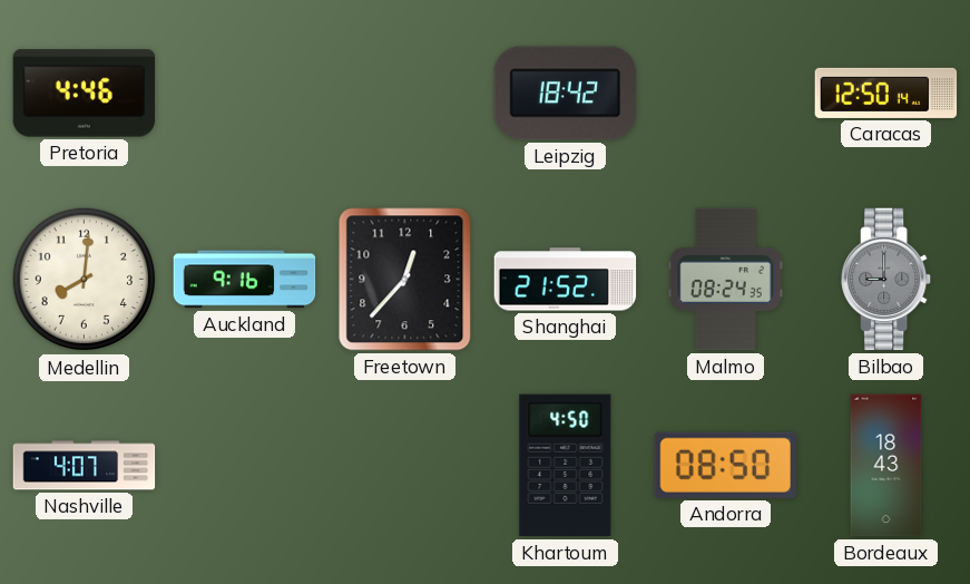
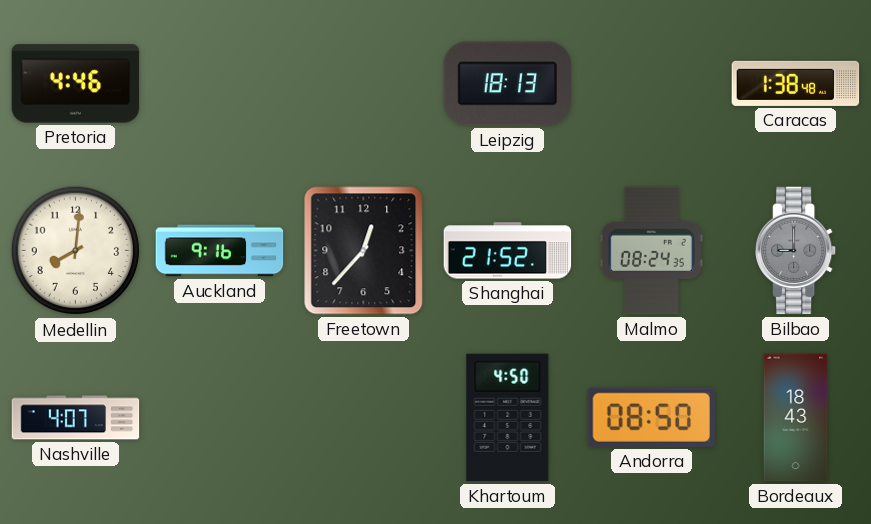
Leipzig: 18:42 -> 18:13 (508, 84)
Caracas: 12:50 -> 1:38 (796, 83)
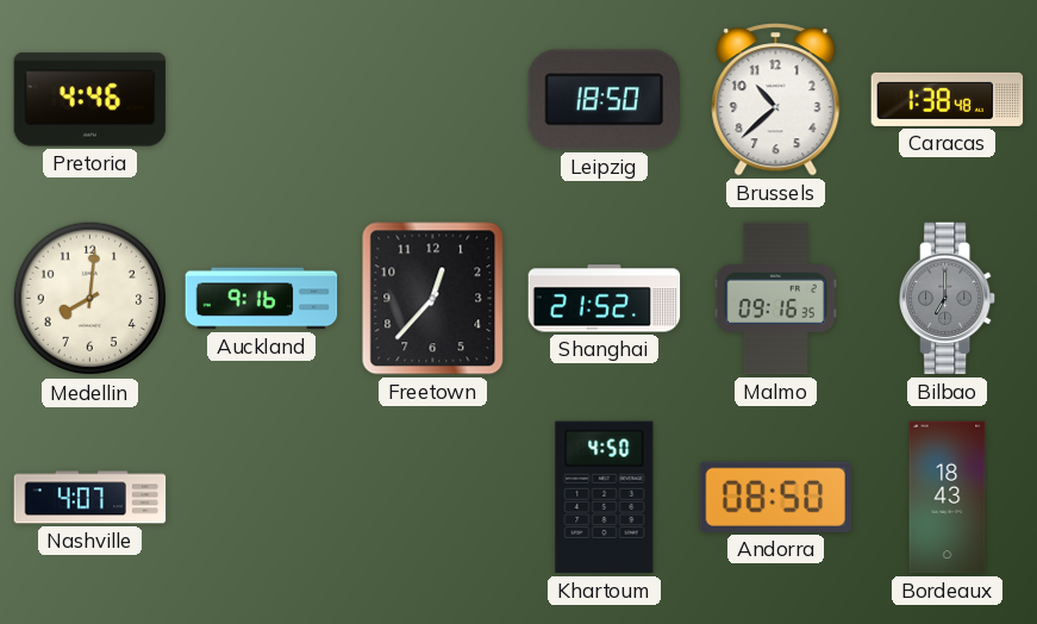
Leipzig: 18:13 -> 18:50 (605, 100)
Brussels: none -> 10:38 (776, 100)
Malmo: 08:24 -> 09:16 (775, 299)
Bilbao: 9:00 -> 7:00 (949, 299)
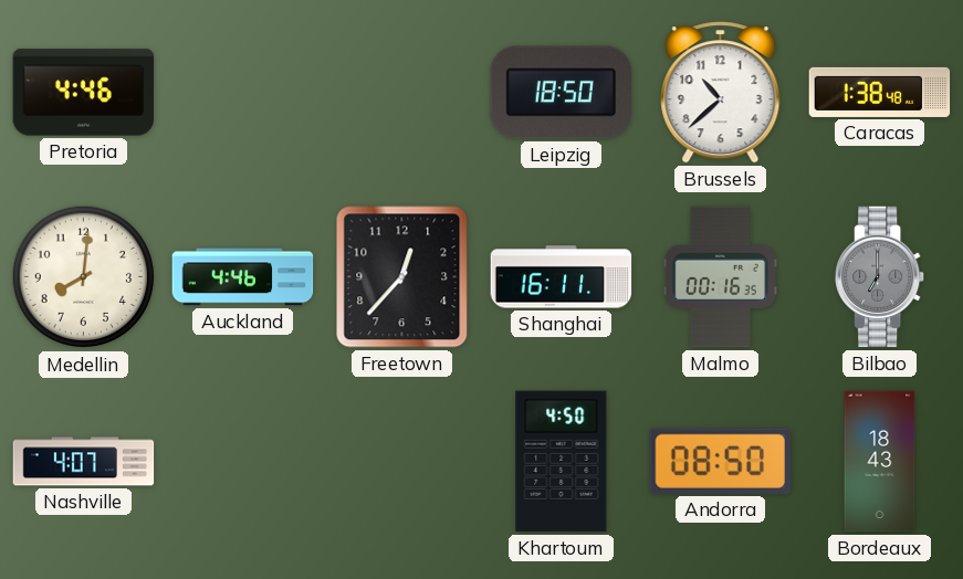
Auckland: 9:16 -> 4:46 (243, 277)
Shanghai: 21:52 -> 16:11 (562, 277)
Malmo: 09:16 -> 00:16 (720, 277)
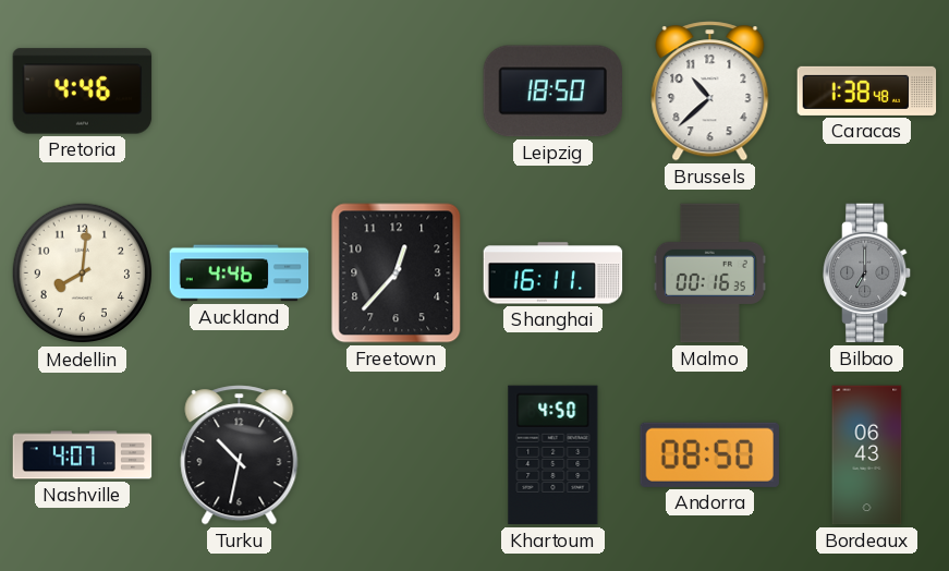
Turku: none -> 10:32 (240, 455)
Bordeaux: 18:43 -> 06:43 (867, 455)
